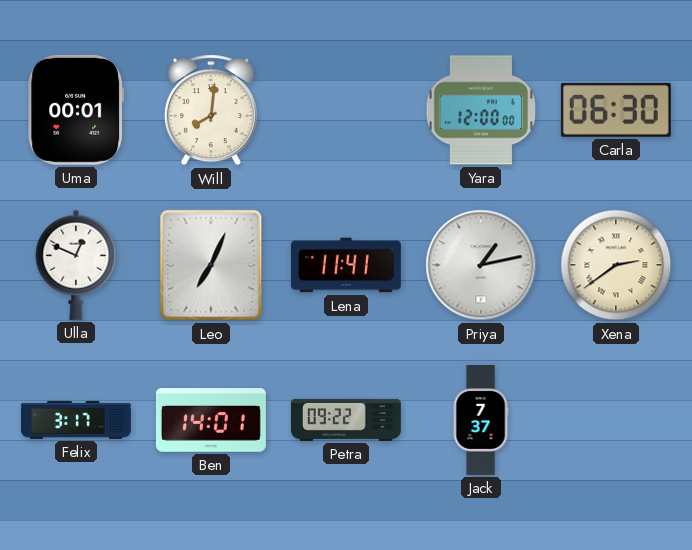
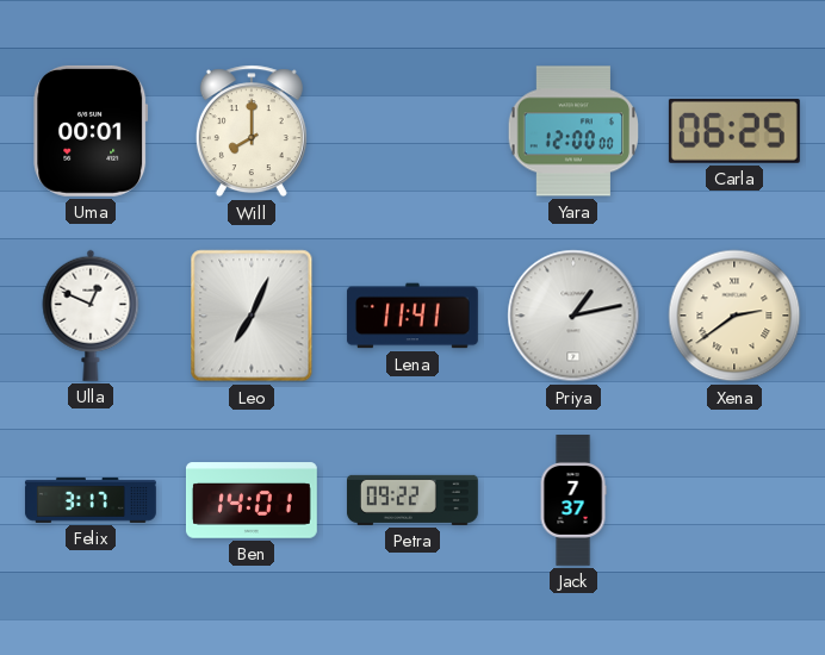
Will: 8:01 -> 8:00 (252, 131)
Carla: 06:30 -> 06:25 (734, 131)
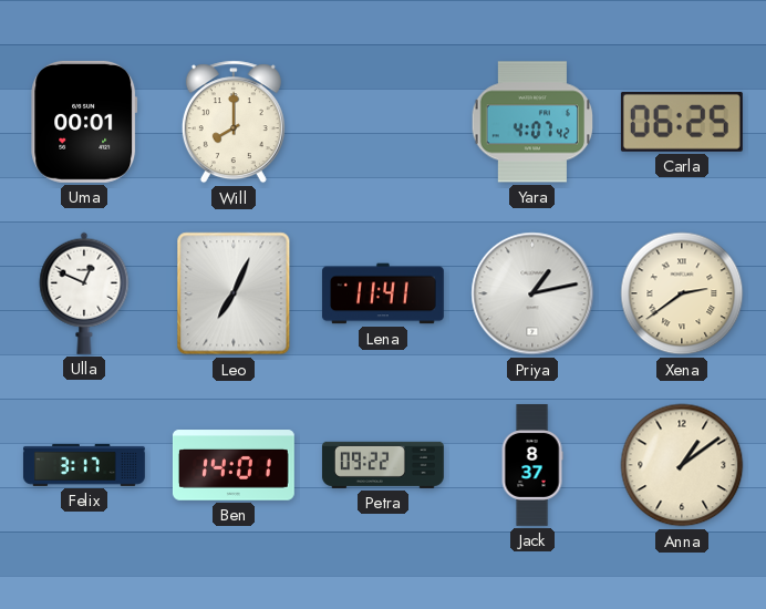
Yara: 12:00 -> 4:07 (531, 122)
Jack: 7:37 -> 8:37 (532, 466)
Anna: none -> 1:09 (682, 465)
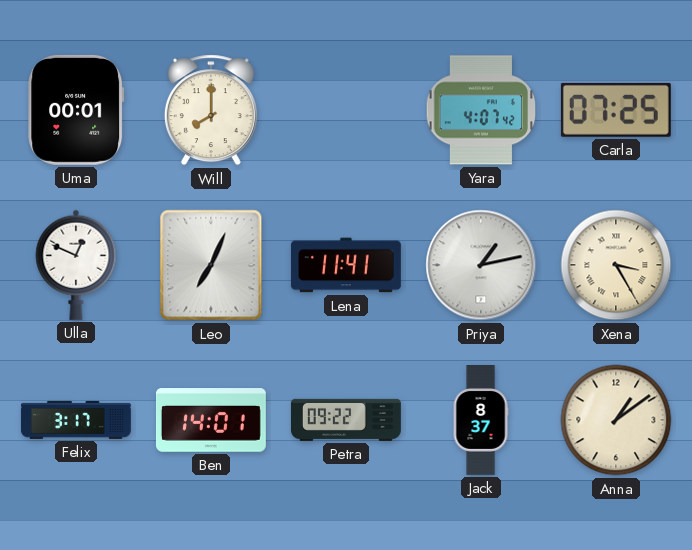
Carla: 06:25 -> 07:25 (616, 110)
Xena: 2:39 -> 3:25 (616, 265)
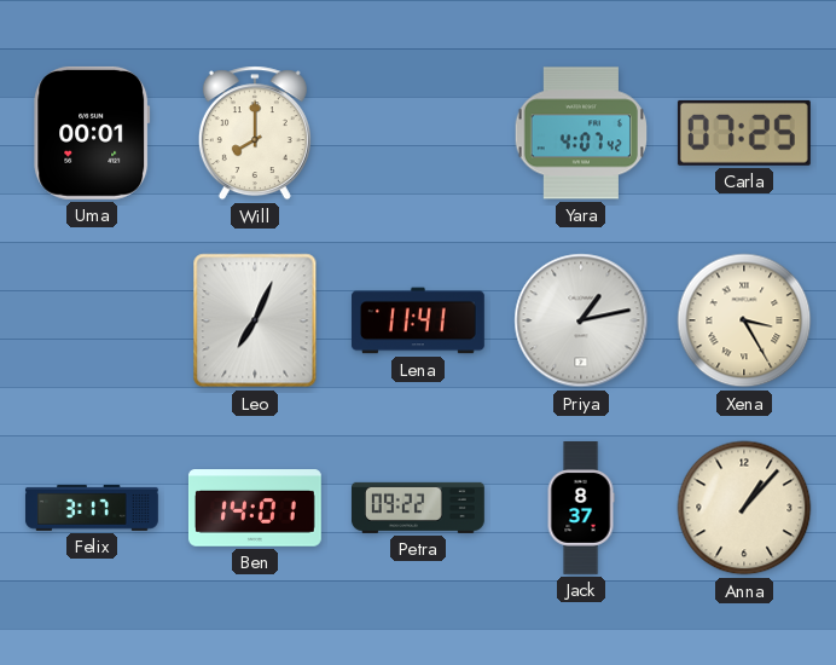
Ulla: 12:49 -> none (76, 265)
Anna: 1:09 -> 1:07 (744, 508)
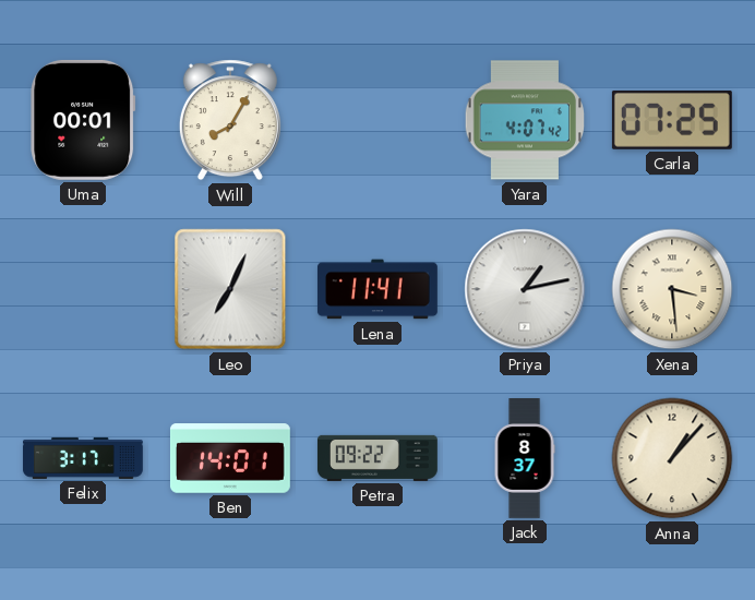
Will: 8:00 -> 8:05 (230, 120)
Xena: 3:25 -> 3:29 (672, 289)
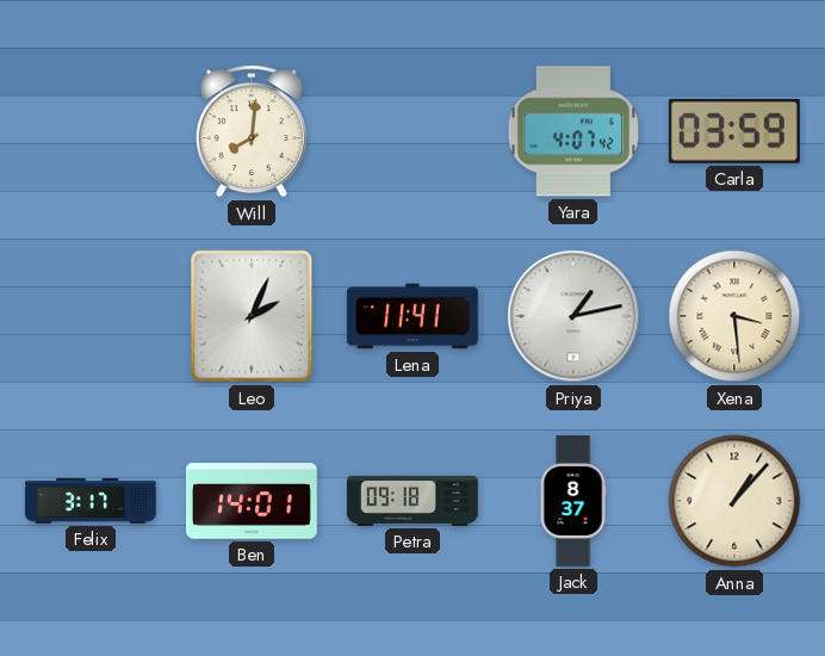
Uma: 00:01 -> none (83, 120)
Will: 8:05 -> 8:01 (252, 131)
Carla: 07:25 -> 03:59 (734, 131)
Leo: 7:04 -> 2:04 (252, 316)
Petra: 09:22 -> 09:18 (412, 501)
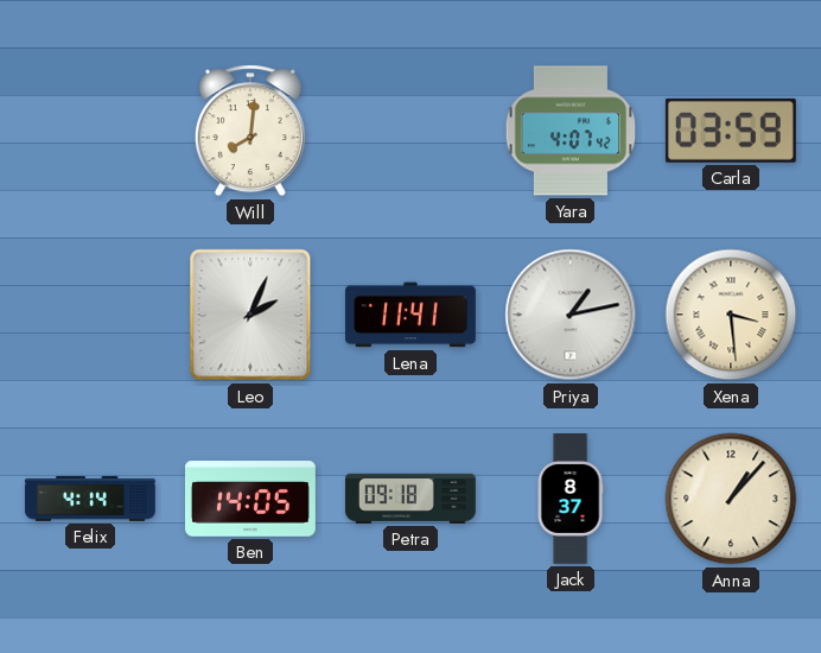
Felix: 3:17 -> 4:14 (90, 499)
Ben: 14:01 -> 14:05 (250, 499)
